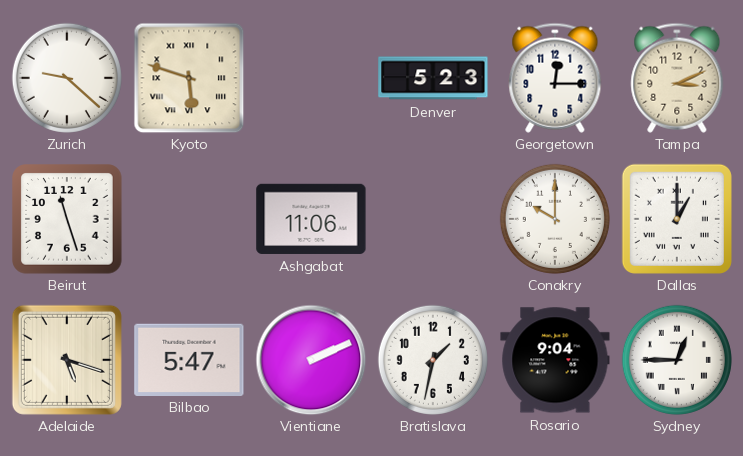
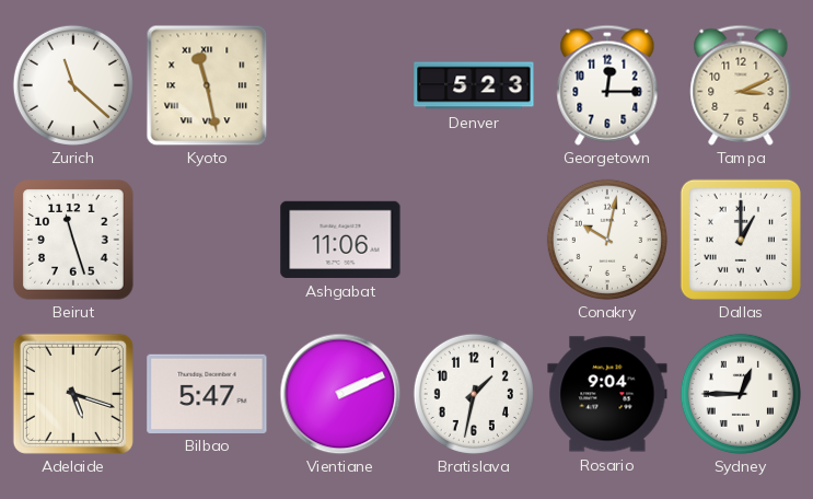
Zurich: 9:22 -> 11:22 (73, 85)
Kyoto: 5:48 -> 11:28 (207, 85)
Conakry: 10:00 -> 10:02 (607, 240)
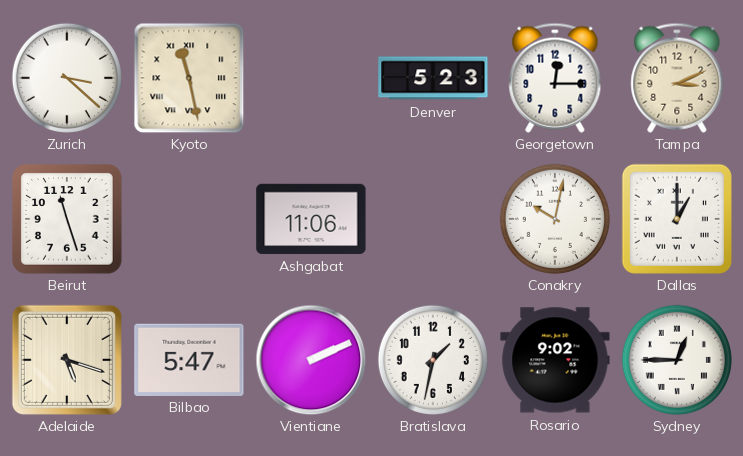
Zurich: 11:22 -> 3:22 (67, 78)
Rosario: 9:04 -> 9:02 (555, 360)
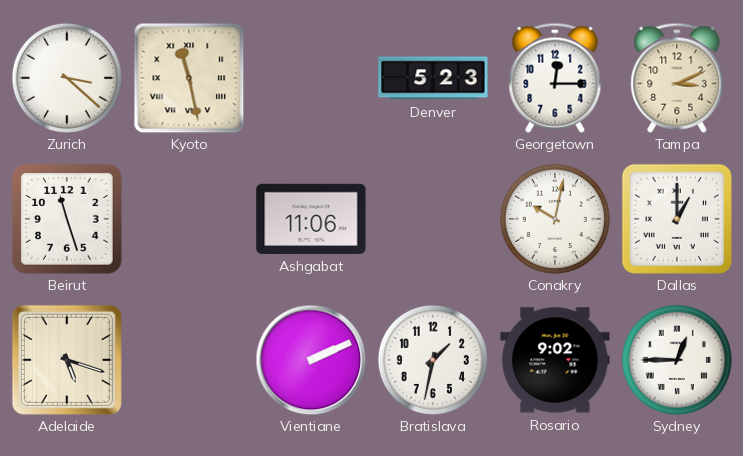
Bilbao: 5:47 -> none (189, 359)
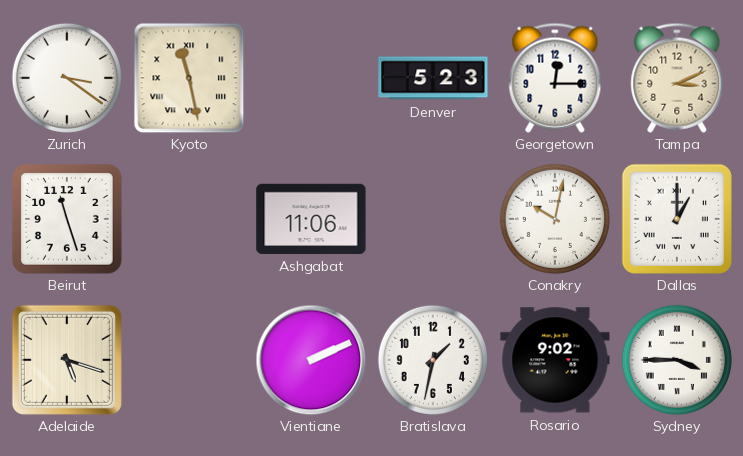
Zurich: 3:22 -> 3:21 (67, 78)
Sydney: 12:45 -> 3:45 (677, 360)
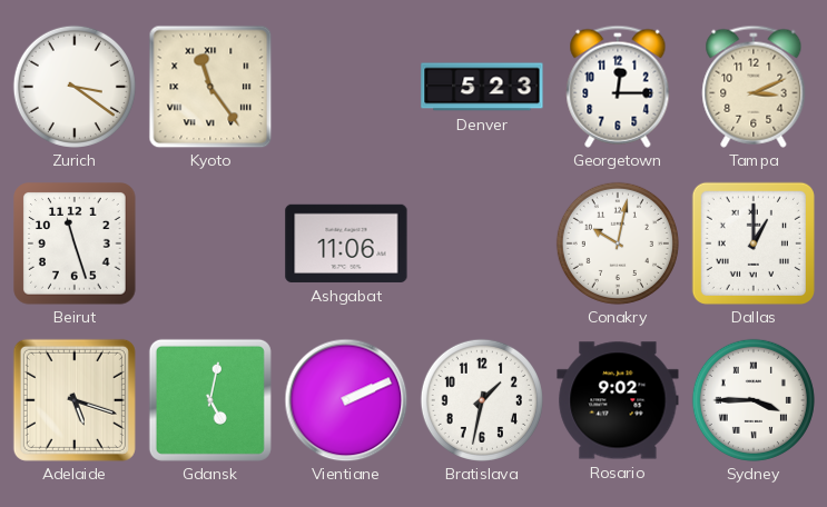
Kyoto: 11:28 -> 11:24 (210, 87)
Gdansk: none -> 5:02 (210, 400)
